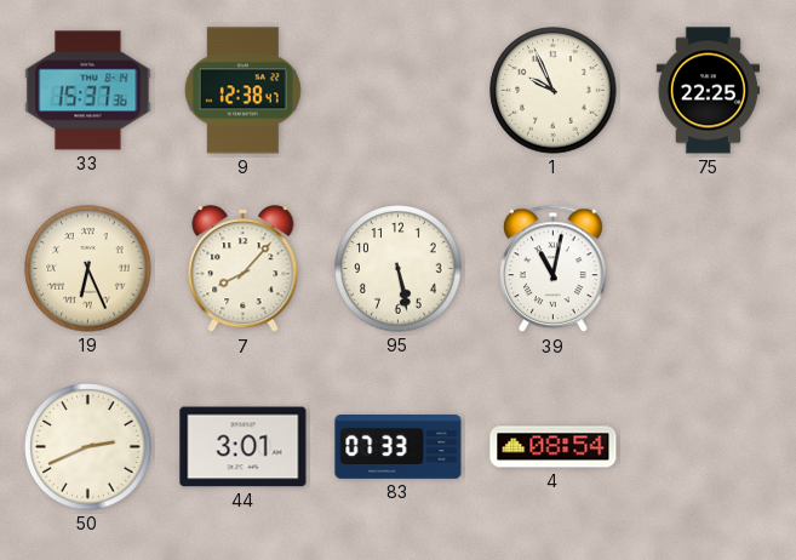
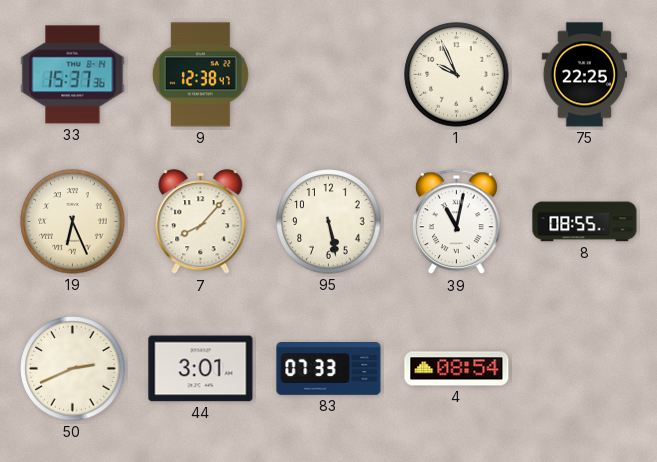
8: none -> 08:55 (585, 222)
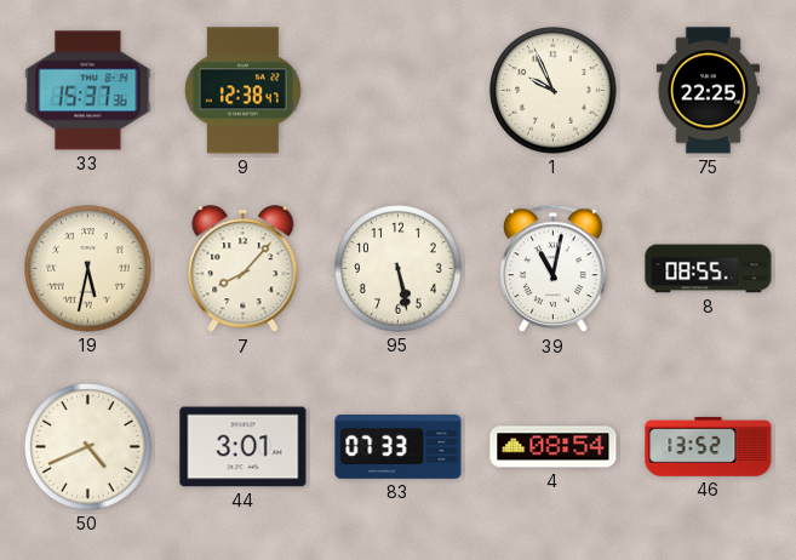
19: 6:26 -> 5:32 (88, 269)
50: 2:41 -> 4:41 (88, 447)
46: none -> 13:52 (709, 446)
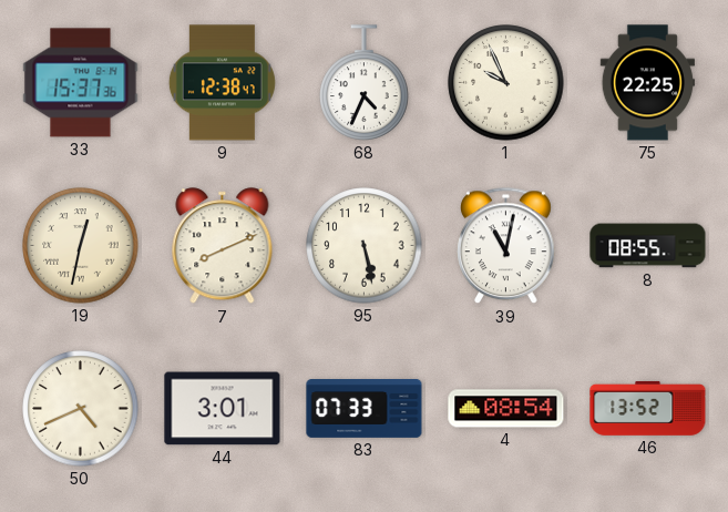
68: none -> 4:34 (365, 83)
19: 5:32 -> 12:32 (81, 246)
7: 8:07 -> 8:11 (223, 246)
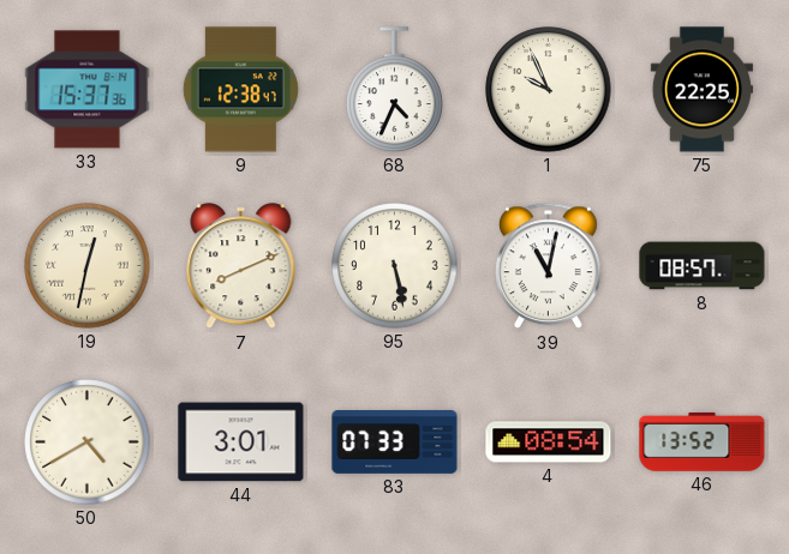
8: 08:55 -> 08:57 (703, 266)
50: 4:41 -> 4:40 (88, 442)
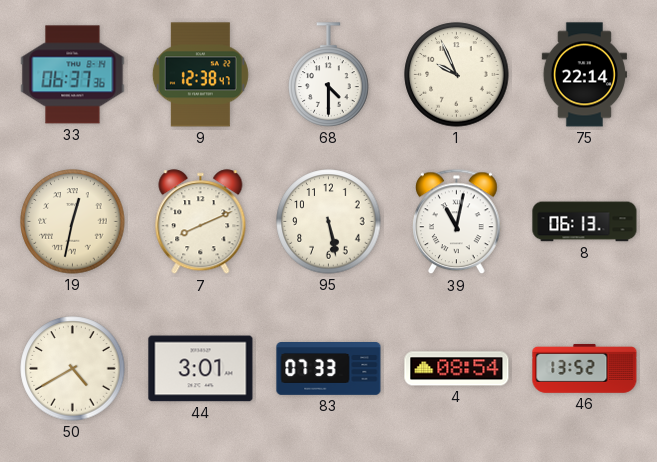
33: 15:37 -> 06:37 (73, 75)
68: 4:34 -> 4:30 (329, 75)
75: 22:25 -> 22:14 (584, 75)
8: 08:57 -> 06:13 (585, 222)
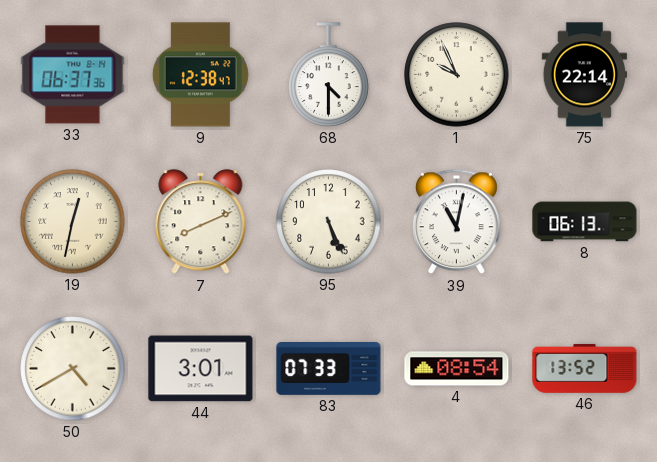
95: 5:28 -> 5:26 (329, 222)
